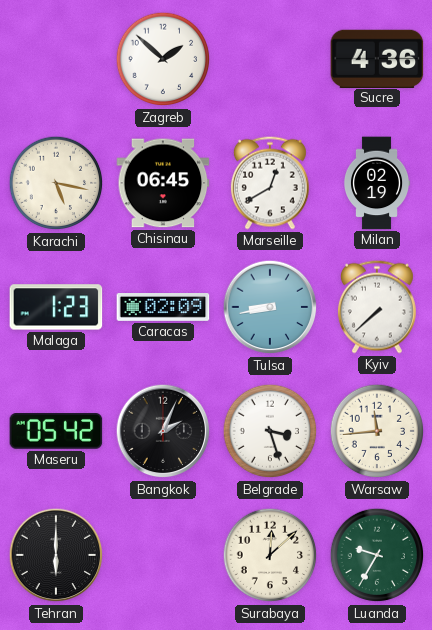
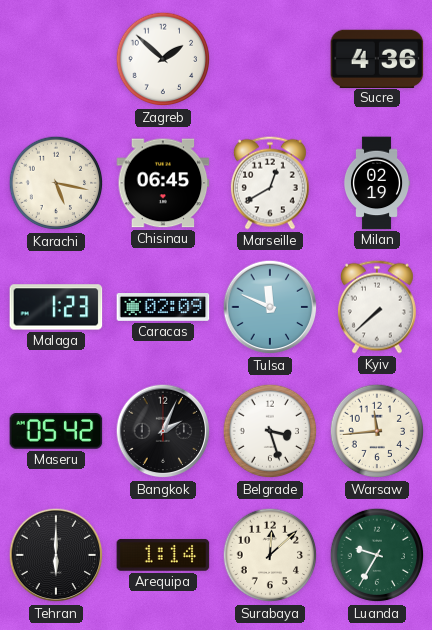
Tulsa: 8:43 -> 11:49 (270, 307)
Arequipa: none -> 1:14 (163, 556)
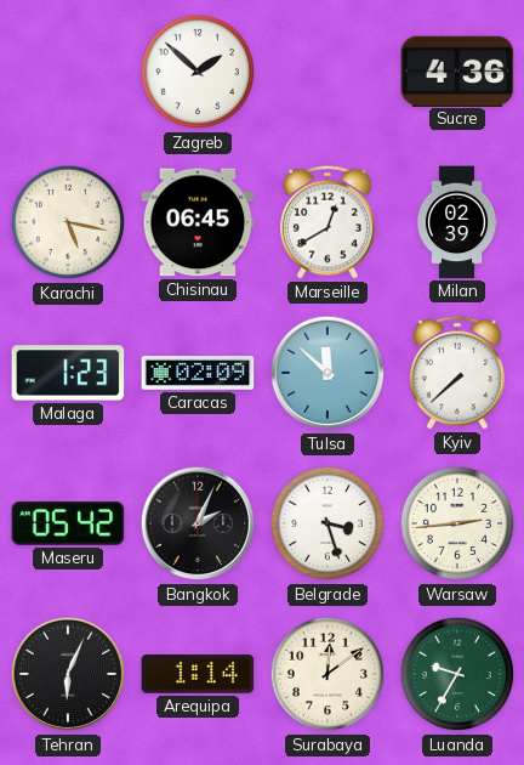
Milan: 02:19 -> 02:39 (457, 222)
Tulsa: 11:49 -> 11:52 (327, 373)
Warsaw: 11:44 -> 2:44 (457, 523)
Tehran: 6:00 -> 6:04 (68, 674)
Surabaya: 12:08 -> 12:09 (327, 674)
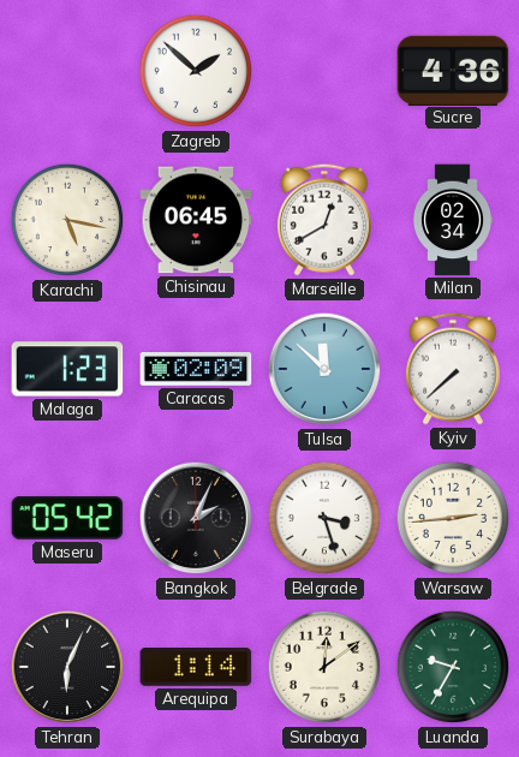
Milan: 02:39 -> 02:34 (453, 220)
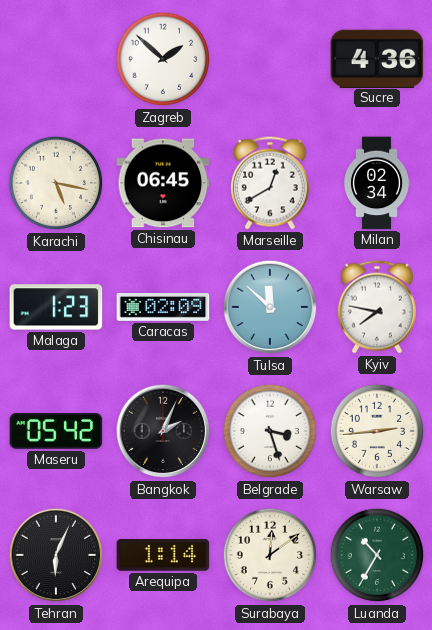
Kyiv: 7:38 -> 7:47 (377, 307)
Luanda: 9:35 -> 10:35 (377, 555)
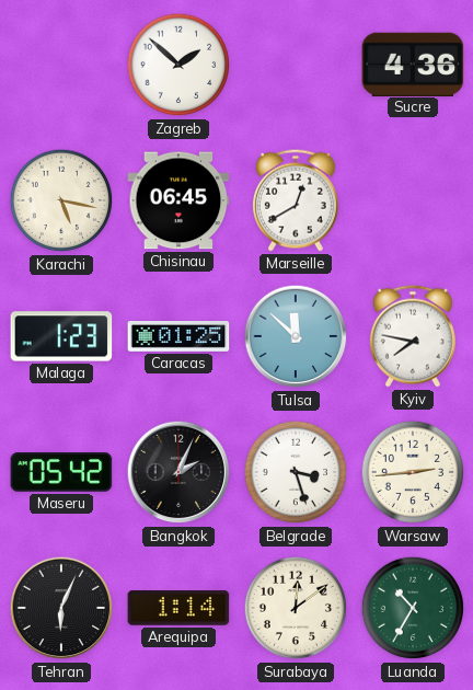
Milan: 02:34 -> none (377, 183)
Caracas: 02:09 -> 01:25 (178, 337)
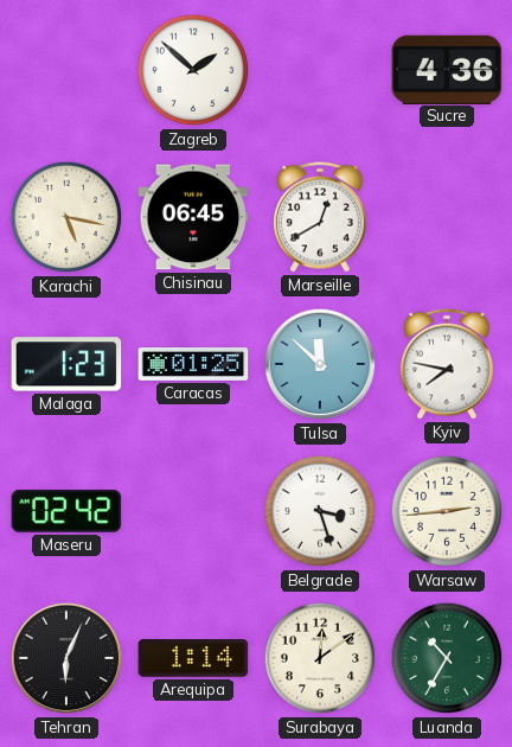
Maseru: 05:42 -> 02:42 (66, 511)
Bangkok: 2:04 -> none (178, 472)
